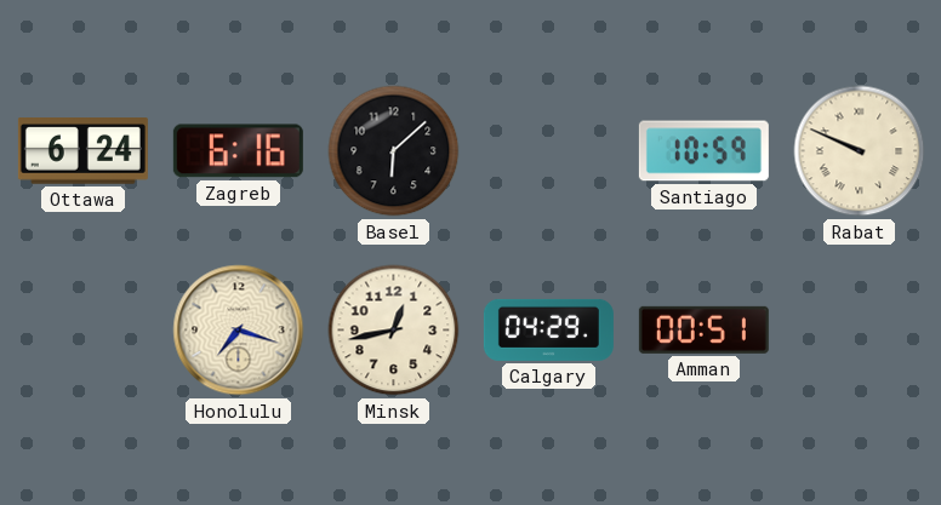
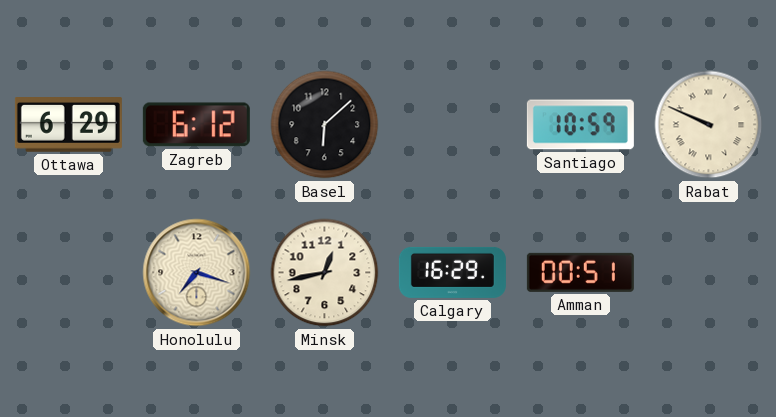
Ottawa: 6:24 -> 6:29 (68, 125)
Zagreb: 6:16 -> 6:12 (196, 125)
Calgary: 04:29 -> 16:29 (452, 272)
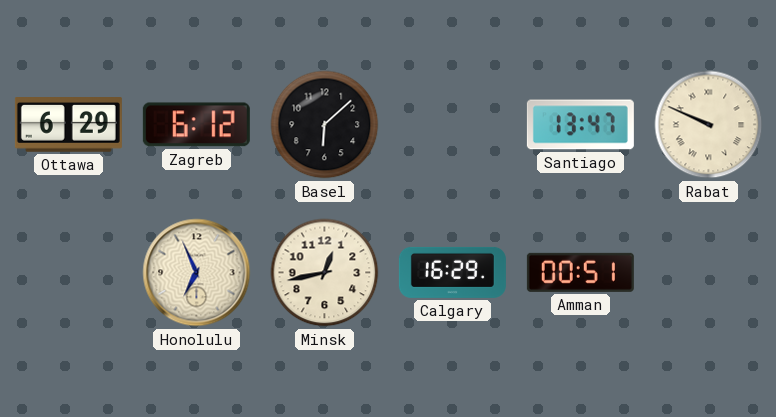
Santiago: 10:59 -> 13:47 (580, 125)
Honolulu: 7:18 -> 6:56 (197, 273)
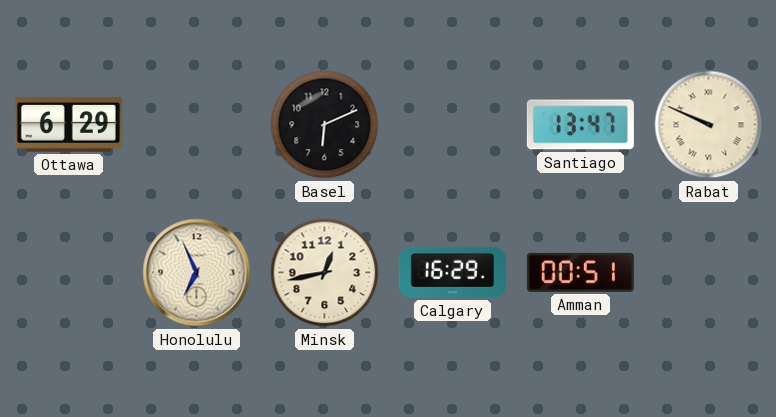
Zagreb: 6:12 -> none (196, 125)
Basel: 6:08 -> 6:11 (325, 125)
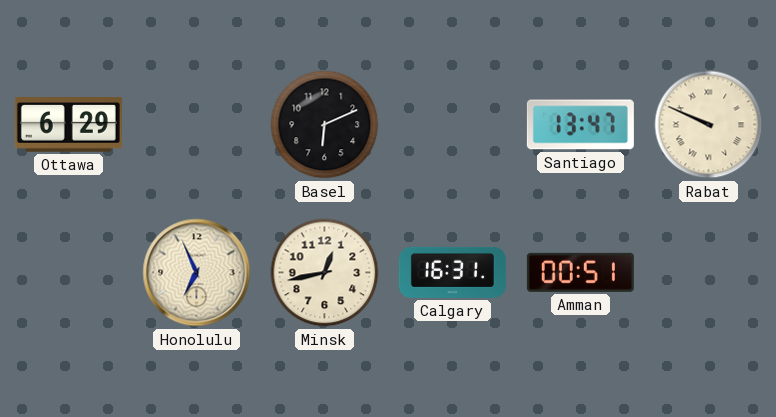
Calgary: 16:29 -> 16:31 (452, 272)
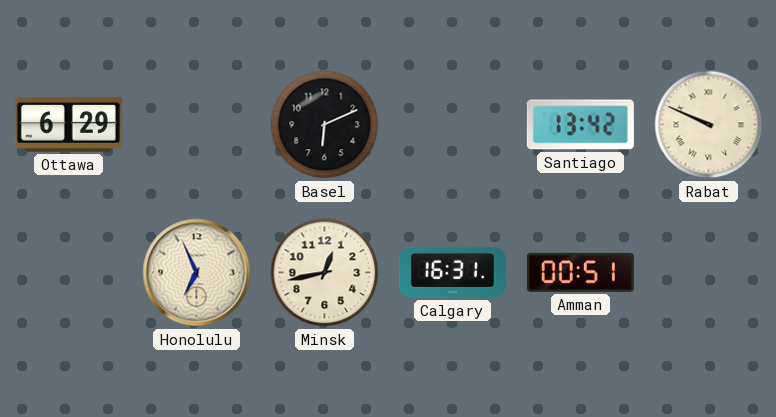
Santiago: 13:47 -> 13:42 (580, 125)
